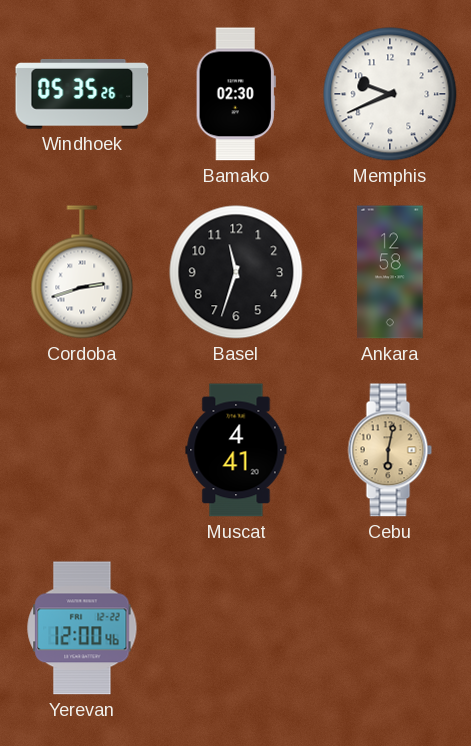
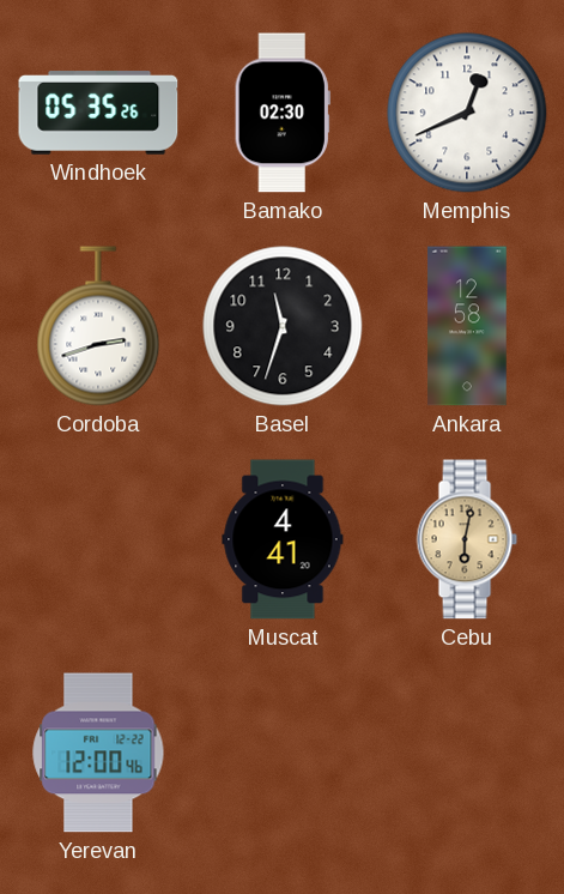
Memphis: 9:41 -> 12:41 (467, 113)
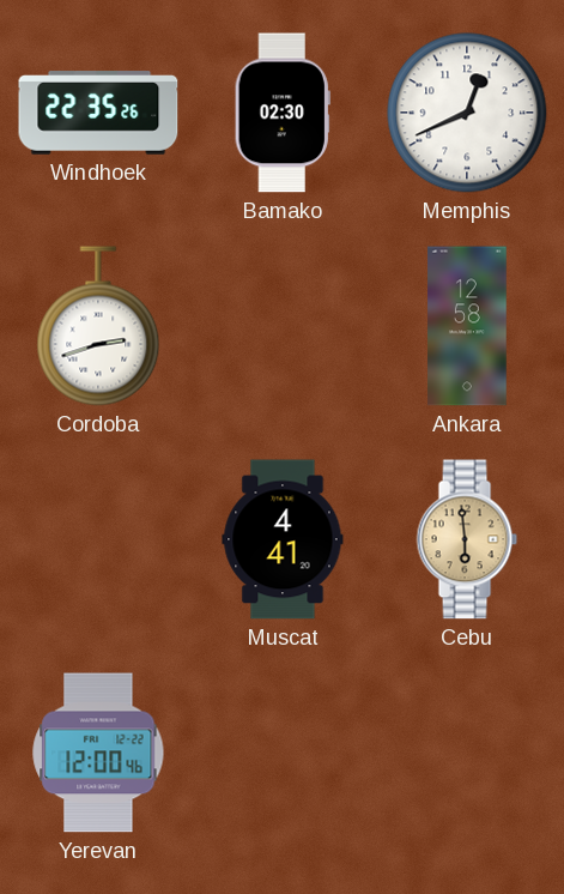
Windhoek: 05:35 -> 22:35 (98, 113)
Basel: 11:33 -> none (283, 326)
Cebu: 6:02 -> 5:59 (467, 539)
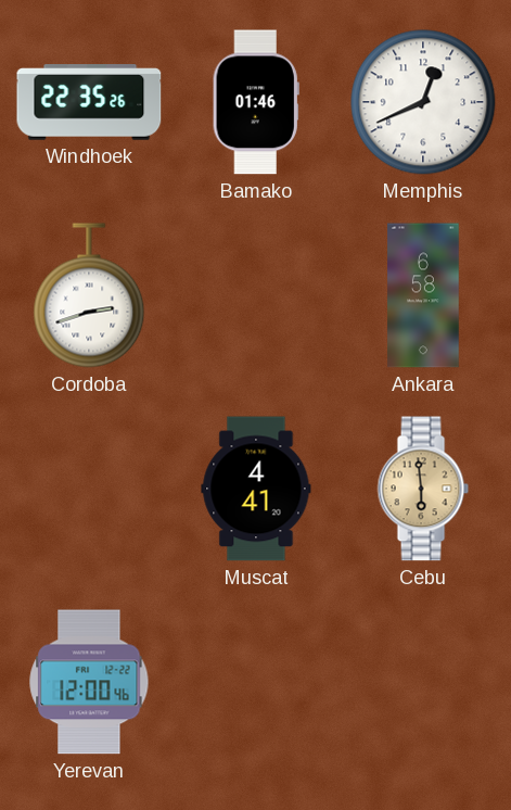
Bamako: 02:30 -> 01:46 (256, 102)
Ankara: 12:58 -> 6:58 (423, 295)
